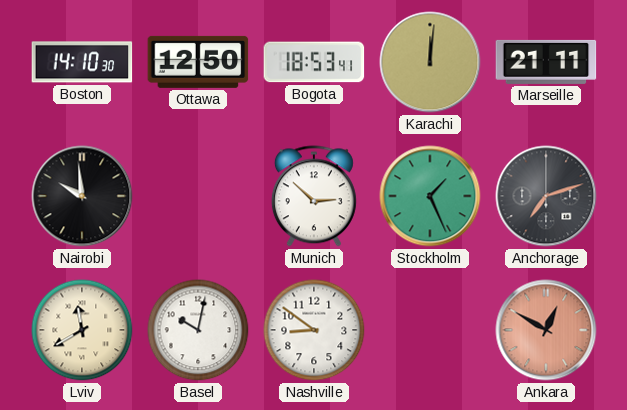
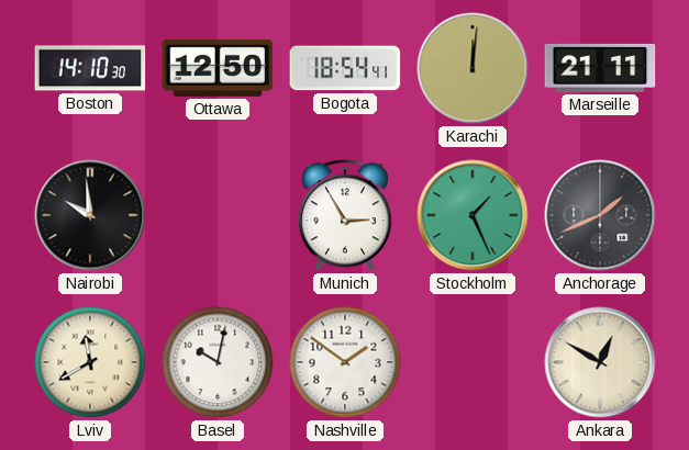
Bogota: 18:53 -> 18:54 (345, 68)
Munich: 2:52 -> 2:55 (345, 215)
Anchorage: 7:12 -> 1:41 (600, 215)
Nashville: 8:51 -> 1:51 (345, 362)
Ankara dial: salmon -> cream (600, 362)
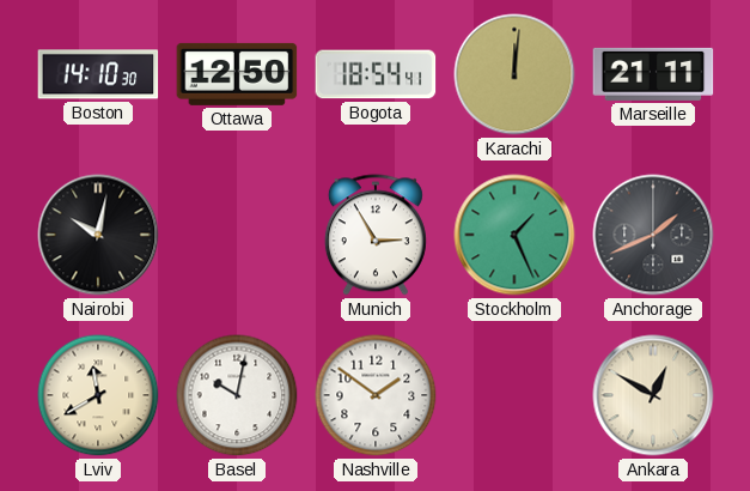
Nairobi: 9:59 -> 10:02 (98, 235)
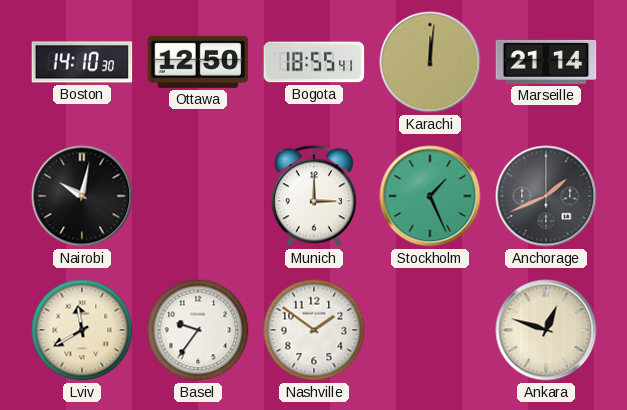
Bogota: 18:54 -> 18:55 (314, 62)
Marseille: 21:11 -> 21:14 (546, 62)
Munich: 2:55 -> 3:00 (314, 196)
Basel: 10:02 -> 9:36 (198, 330)
Ankara: 12:50 -> 12:48 (546, 330)
